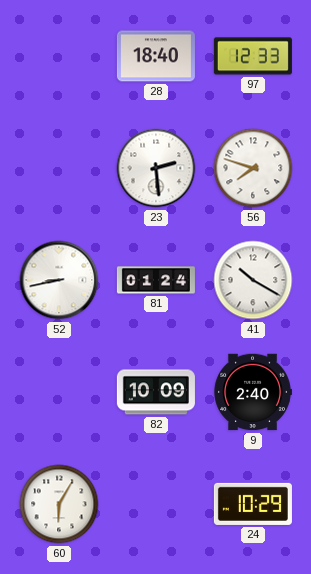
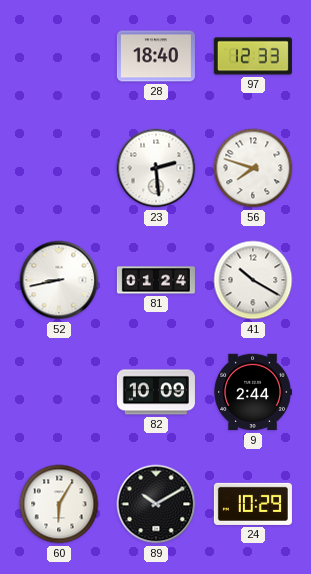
9: 2:40 -> 2:44 (253, 392)
89: none -> 10:10 (156, 504)
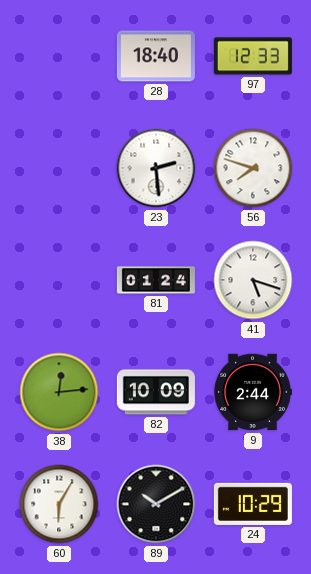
52: 8:43 -> none (59, 280)
41: 10:20 -> 5:18 (253, 280)
38: none -> 12:14 (59, 392)
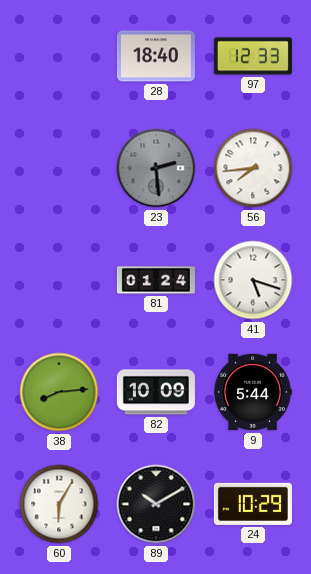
23 dial: white -> grey (156, 168)
56: 7:48 -> 7:44 (253, 168)
38: 12:14 -> 8:14 (59, 392)
9: 2:44 -> 5:44 (253, 392)
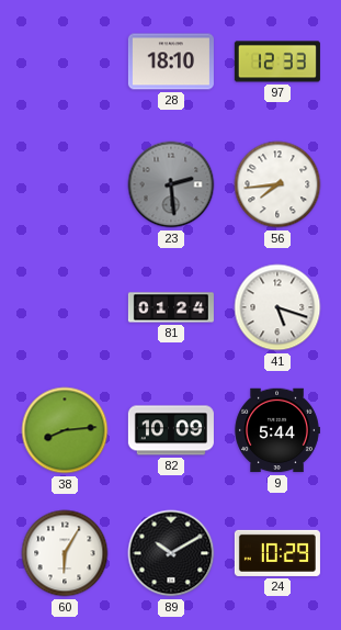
28: 18:40 -> 18:10 (171, 61)
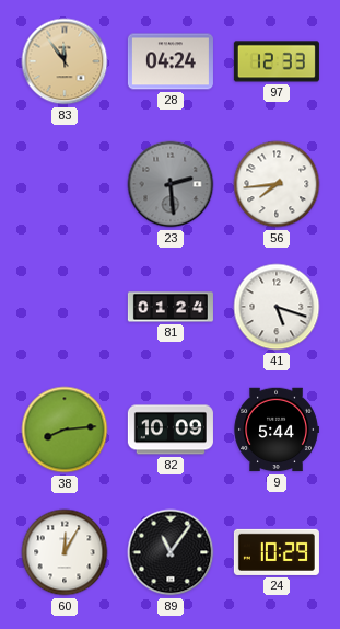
83: none -> 11:54 (65, 61)
28: 18:10 -> 04:24 (171, 61)
60: 6:05 -> 12:05 (65, 552)
89: 10:10 -> 11:06 (171, 552)
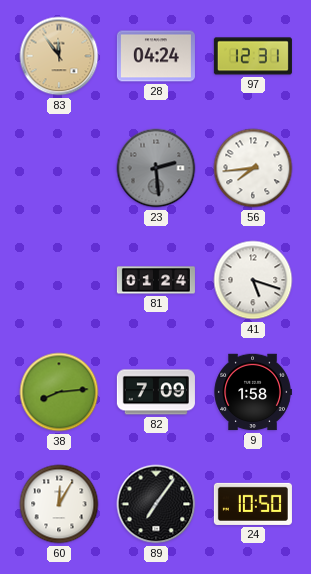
97: 12:33 -> 12:31 (253, 56)
82: 10:09 -> 7:09 (156, 392)
9: 5:44 -> 1:58 (253, 392)
89: 11:06 -> 7:06 (156, 504)
24: 10:29 -> 10:50 (253, 504)
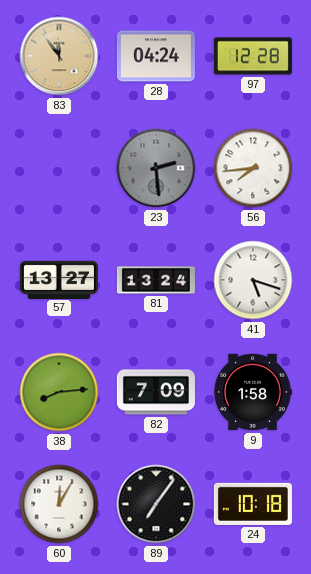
97: 12:31 -> 12:28 (253, 56)
57: none -> 13:27 (59, 279)
81: 01:24 -> 13:24 (156, 280)
24: 10:50 -> 10:18 (253, 504)
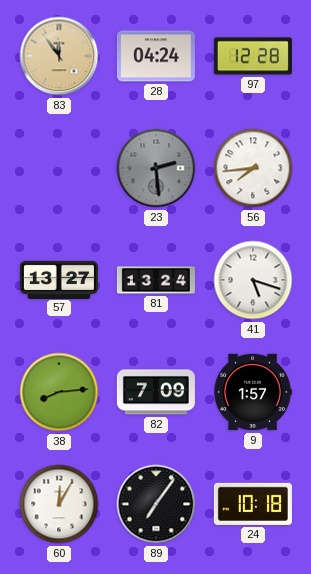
9: 1:58 -> 1:57 (253, 392)
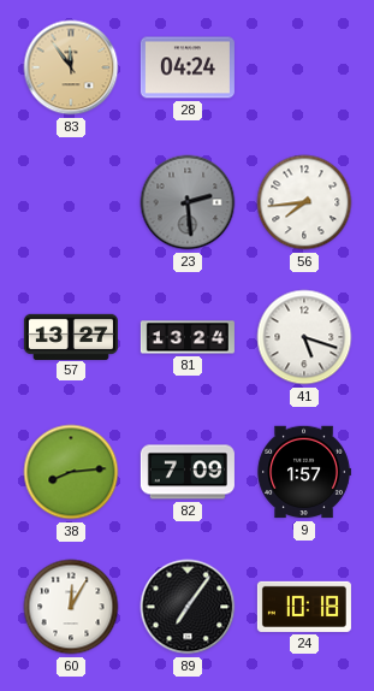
97: 12:28 -> none (253, 56)
